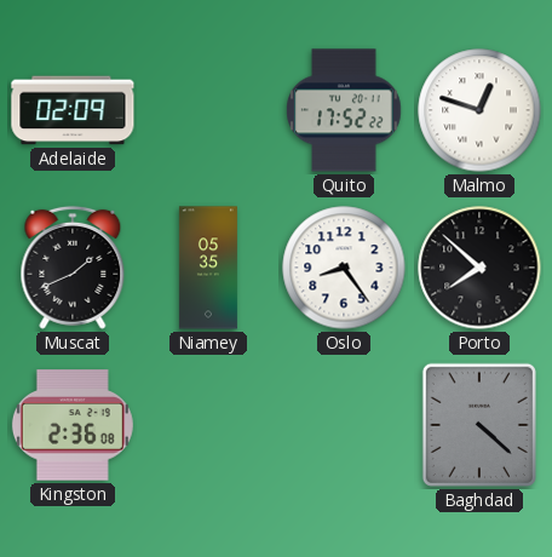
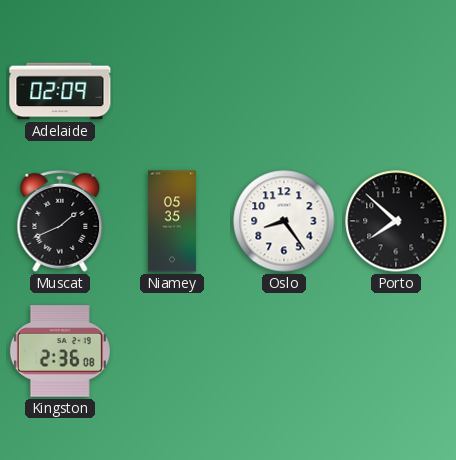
Quito: 17:52 -> none (344, 110)
Malmo: 12:48 -> none (479, 110)
Baghdad: 4:22 -> none (479, 425)
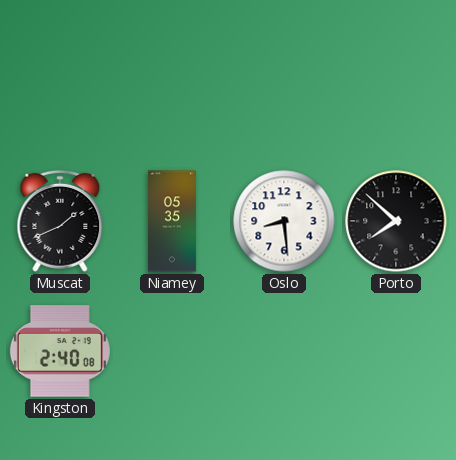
Adelaide: 02:09 -> none (60, 91)
Oslo: 8:24 -> 8:29 (284, 221)
Kingston: 2:36 -> 2:40 (60, 351)
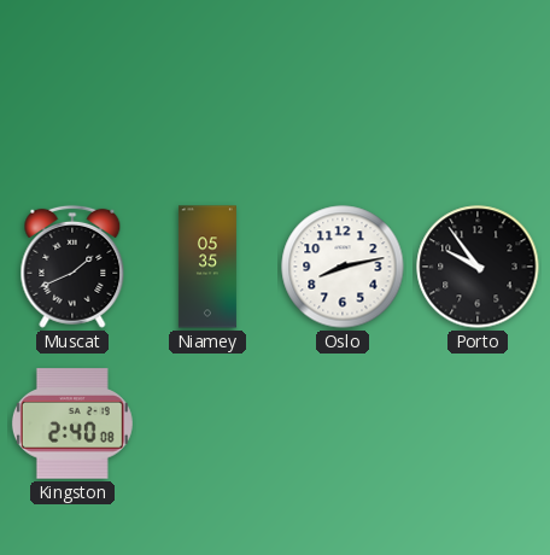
Oslo: 8:29 -> 8:13 (343, 267)
Porto: 7:52 -> 9:54 (478, 267)
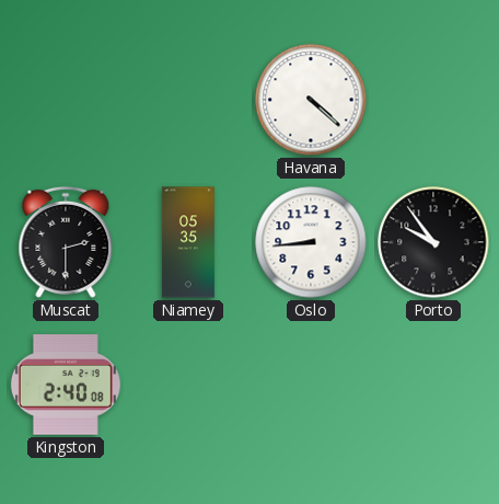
Havana: none -> 4:22 (311, 100)
Muscat: 1:41 -> 2:30 (66, 242)
Oslo: 8:13 -> 8:44 (311, 242)
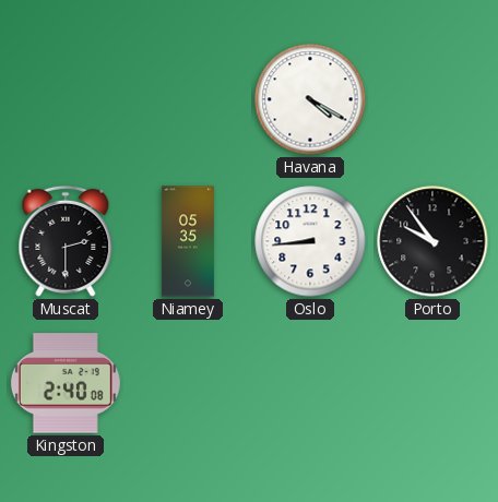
Havana: 4:22 -> 4:20 (310, 99)
